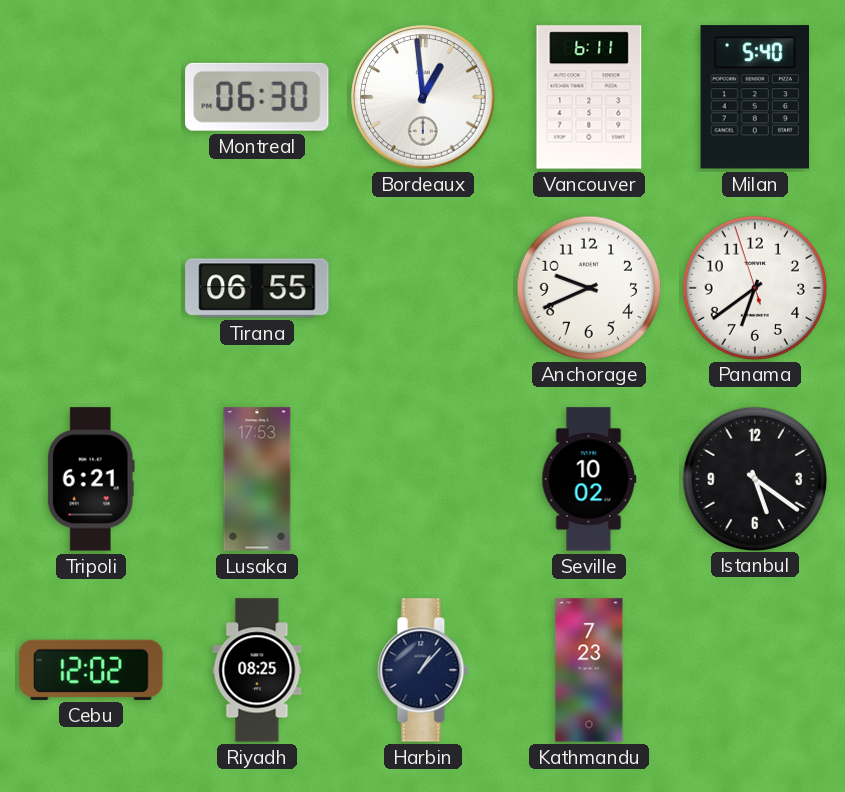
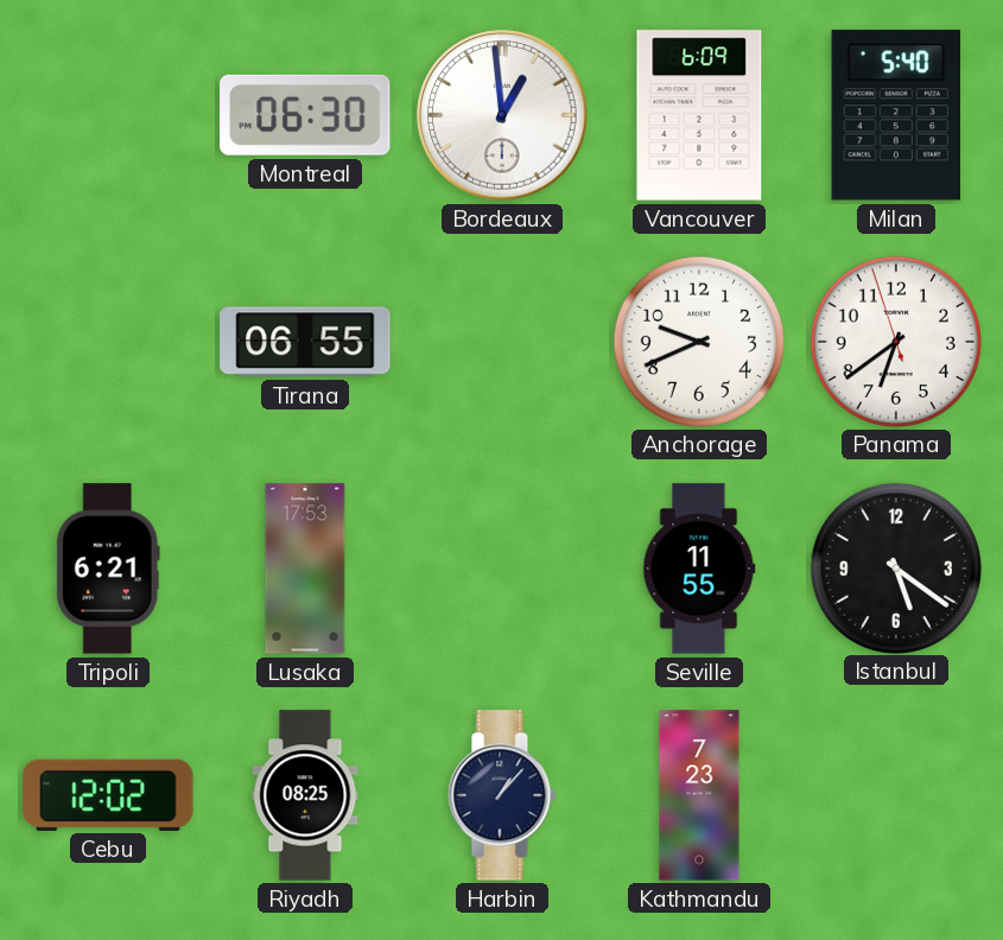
Vancouver: 6:11 -> 6:09 (699, 115)
Seville: 10:02 -> 11:55 (699, 569)
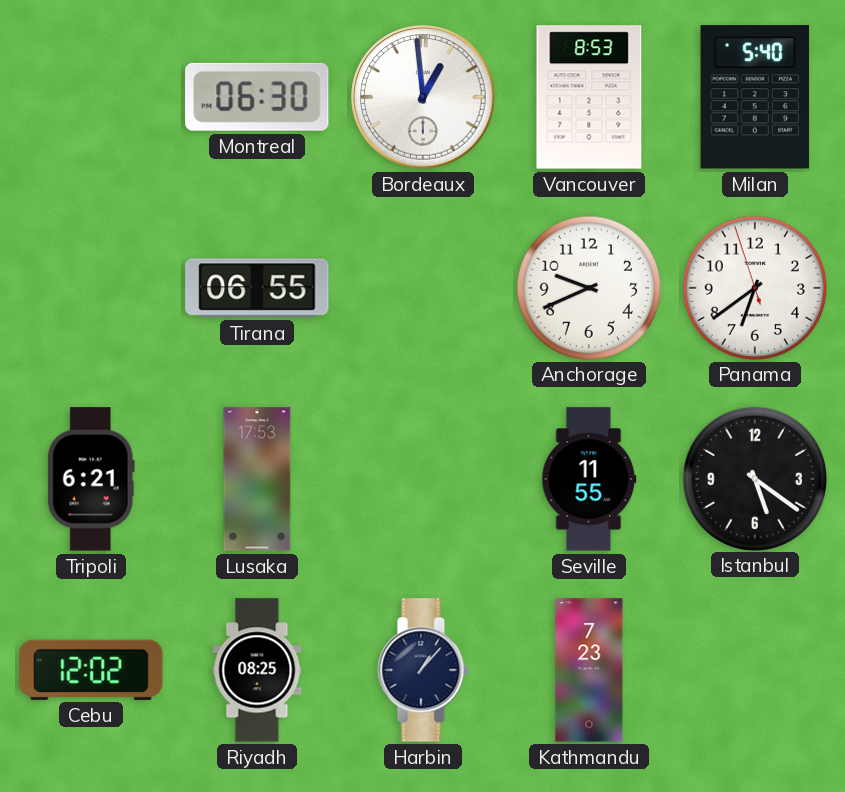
Vancouver: 6:09 -> 8:53 (589, 97)
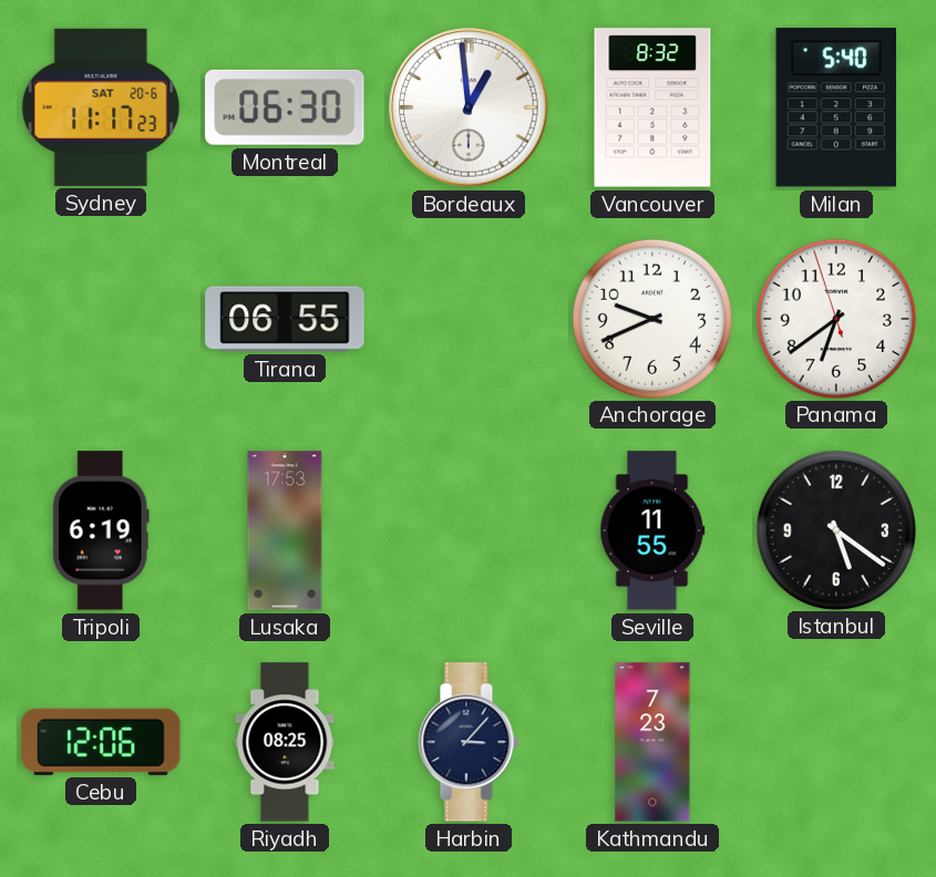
Sydney: none -> 11:17 (101, 107)
Vancouver: 8:53 -> 8:32 (652, 107)
Tripoli: 6:21 -> 6:19 (101, 530)
Cebu: 12:02 -> 12:06 (101, 742)
Harbin: 1:07 -> 3:07 (469, 742)
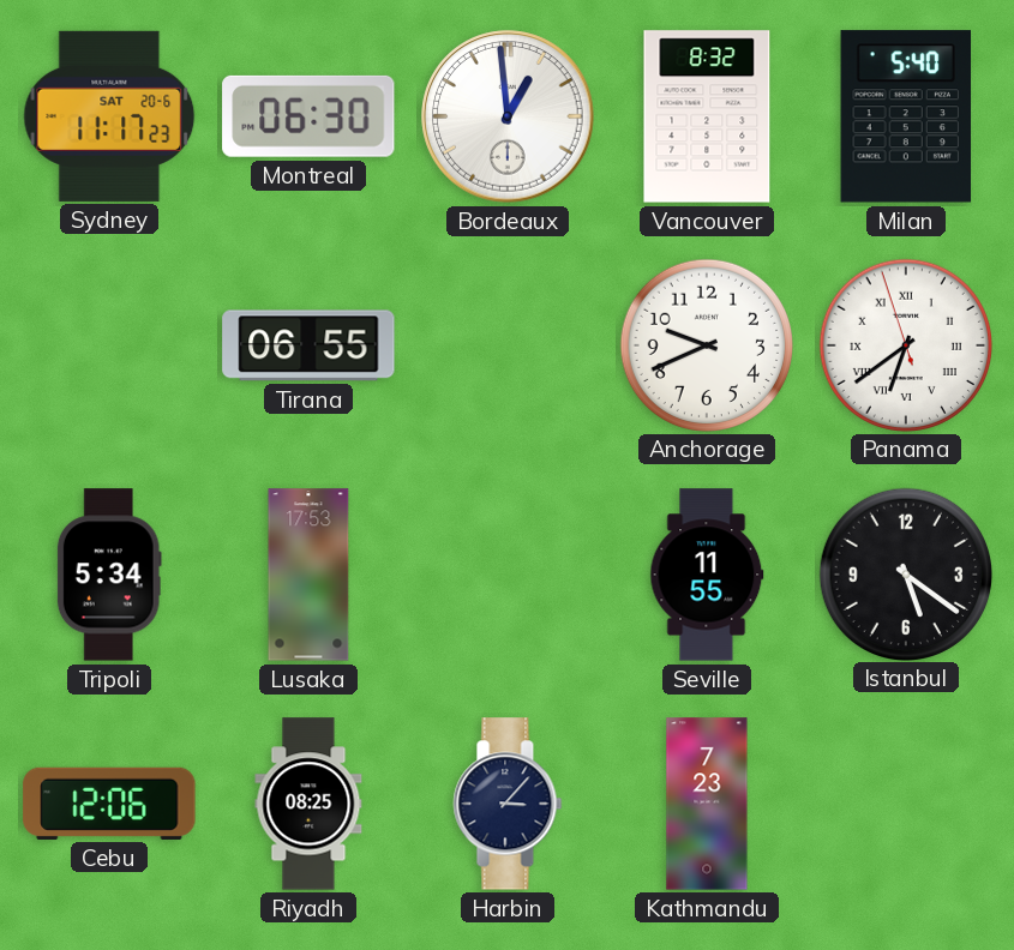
Panama numerals: Arabic -> Roman (905, 344)
Tripoli: 6:19 -> 5:34 (109, 575)
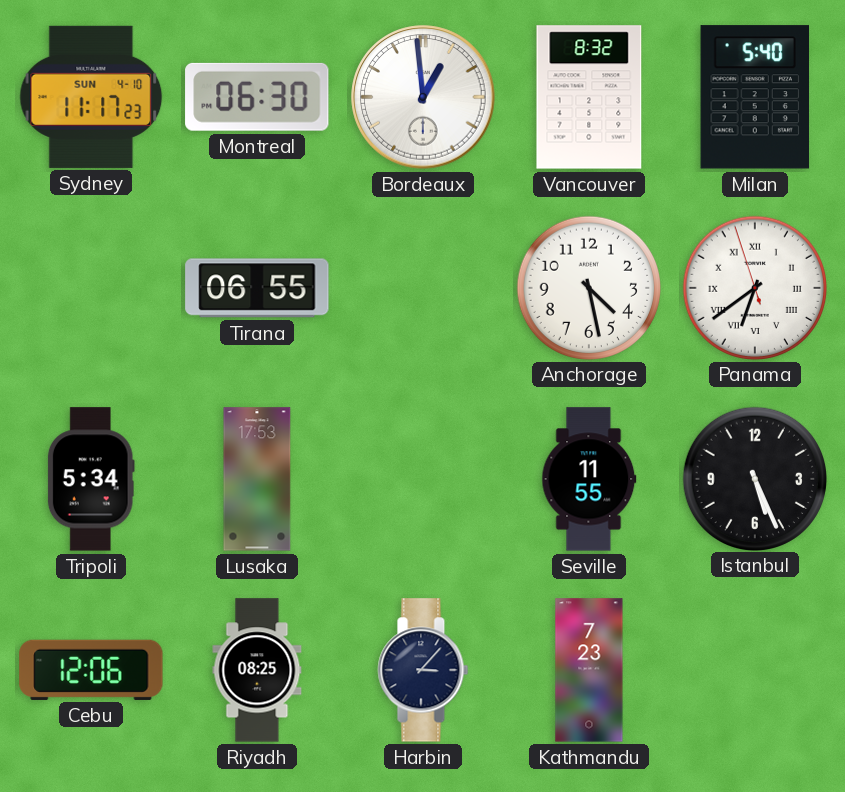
Sydney date: SAT 20-6 -> SUN 4-10 (91, 97)
Anchorage: 9:41 -> 4:28 (588, 287)
Istanbul: 5:21 -> 5:26 (754, 478)
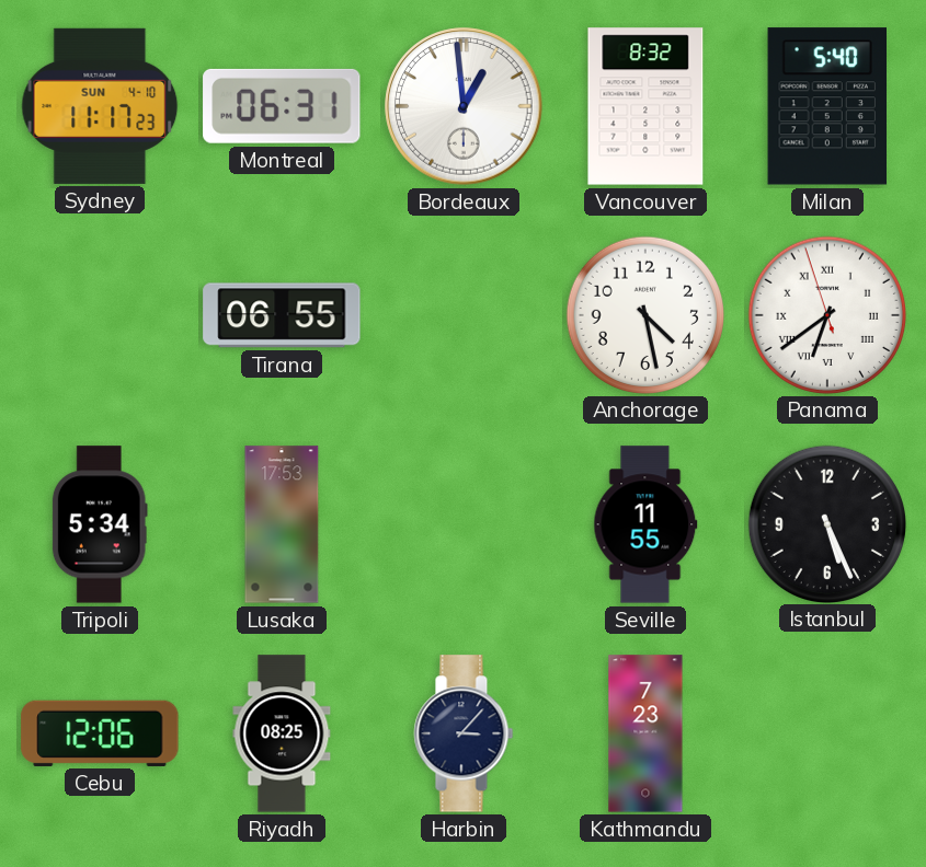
Montreal: 06:30 -> 06:31 (282, 106)
